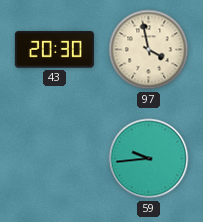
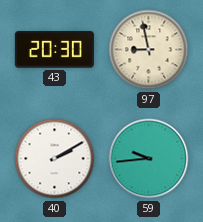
97: 3:58 -> 8:58 (149, 50)
40: none -> 2:10 (55, 159)
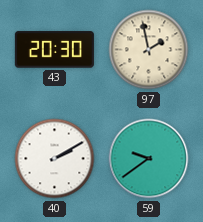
97: 8:58 -> 1:58 (149, 50)
59: 9:44 -> 9:39 (149, 159)
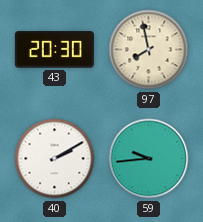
97: 1:58 -> 7:58 (149, 50)
59: 9:39 -> 9:44 (149, 159)
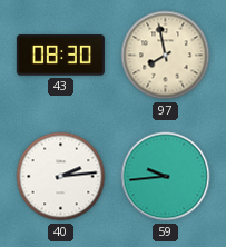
43: 20:30 -> 08:30 (60, 56)
40: 2:10 -> 2:14 (61, 177)
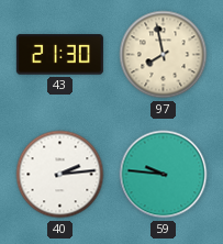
43: 08:30 -> 21:30 (59, 55)
59: 9:44 -> 9:46 (164, 175)
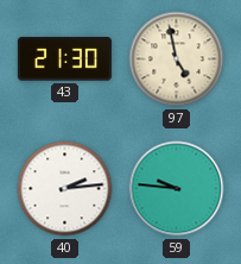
97: 7:58 -> 4:58 (177, 59)
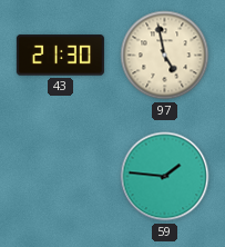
40: 2:14 -> none (65, 189)
59: 9:46 -> 1:46 (165, 177)
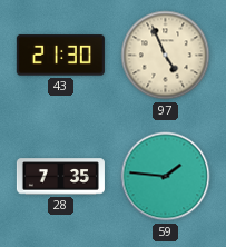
97: 4:58 -> 4:56 (166, 56)
28: none -> 7:35 (60, 177)
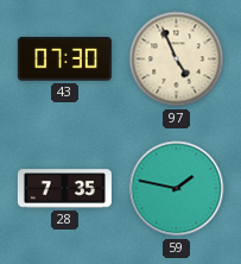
43: 21:30 -> 07:30 (64, 59)
59: 1:46 -> 1:47 (177, 189)
